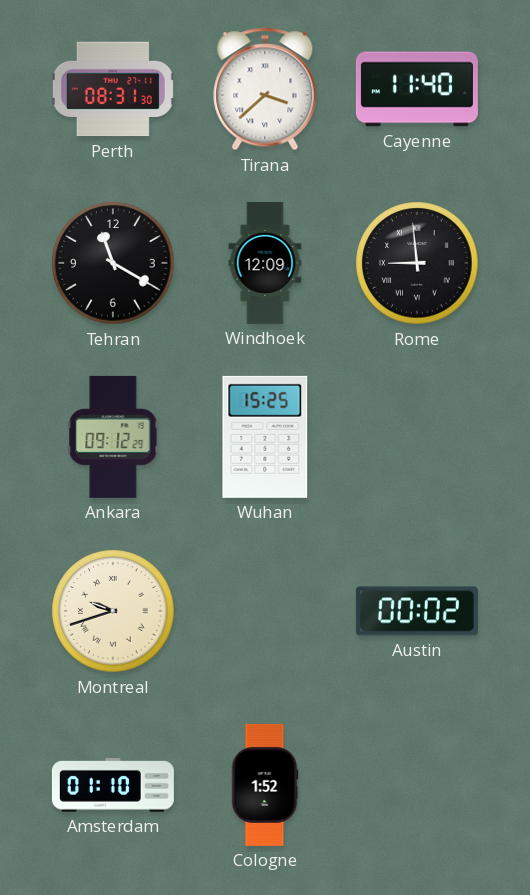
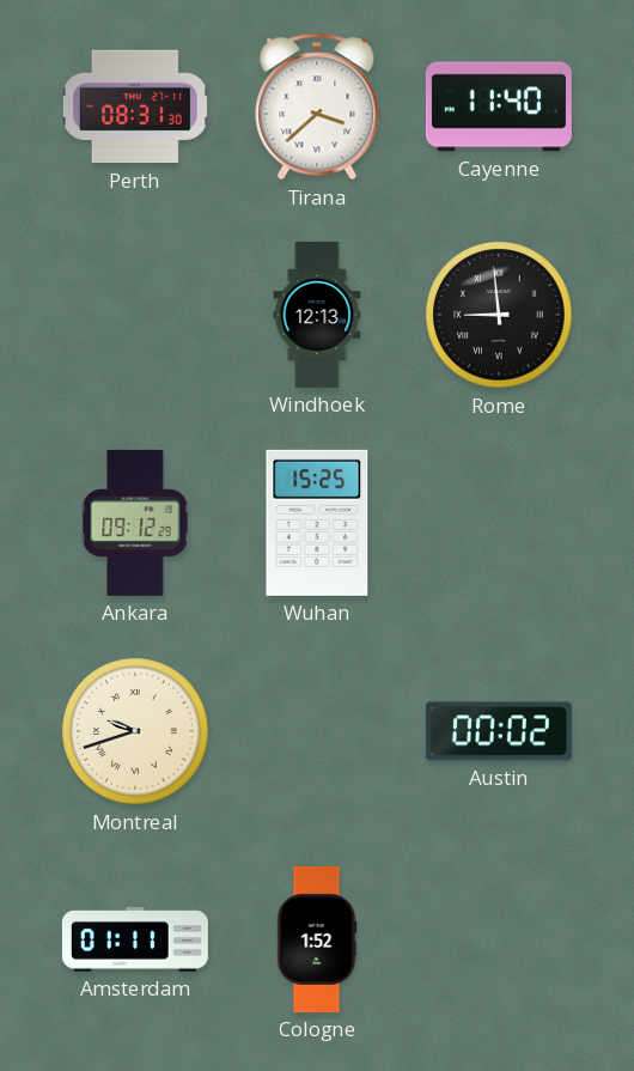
Tehran: 11:20 -> none (113, 263)
Windhoek: 12:09 -> 12:13 (317, 315)
Amsterdam: 01:10 -> 01:11 (135, 939)
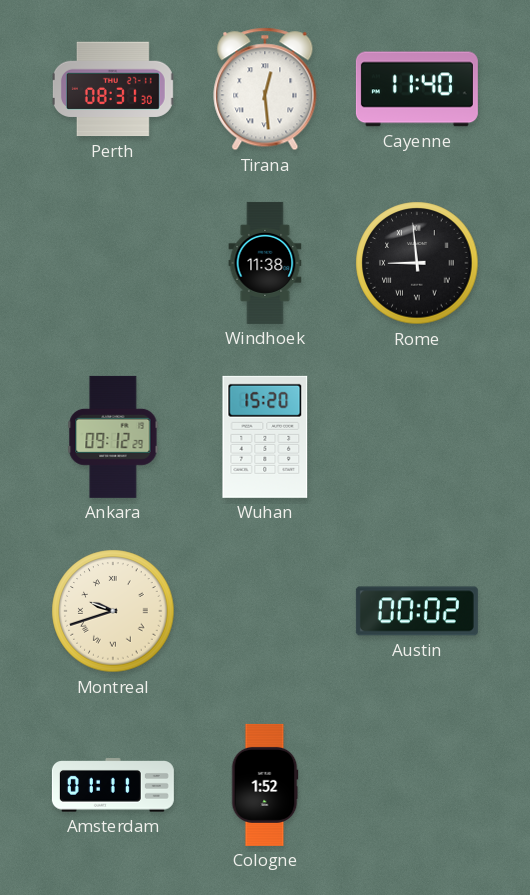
Tirana: 3:38 -> 12:29 (265, 89)
Windhoek: 12:13 -> 11:38 (265, 263)
Wuhan: 15:25 -> 15:20 (265, 437)
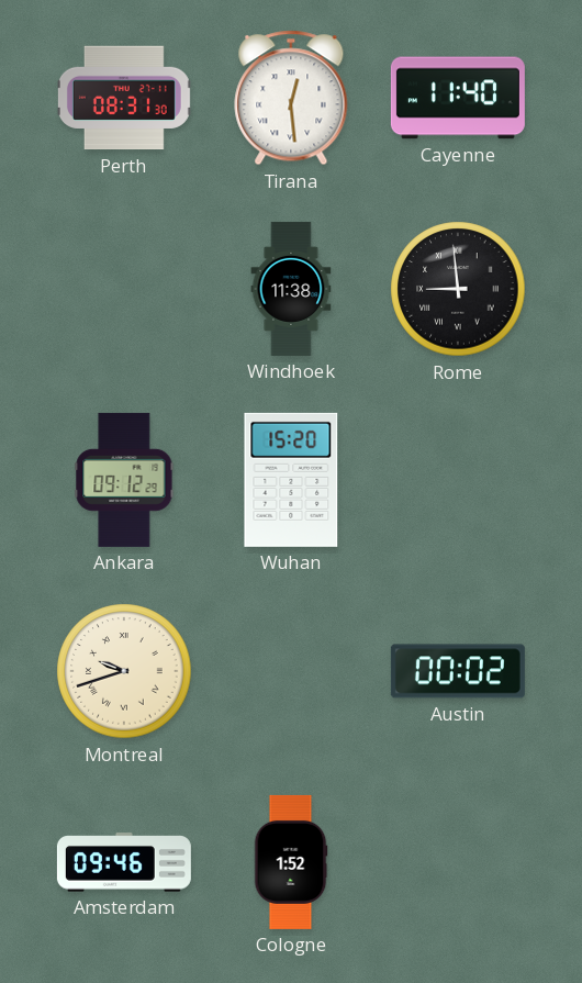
Amsterdam: 01:11 -> 09:46 (124, 862)
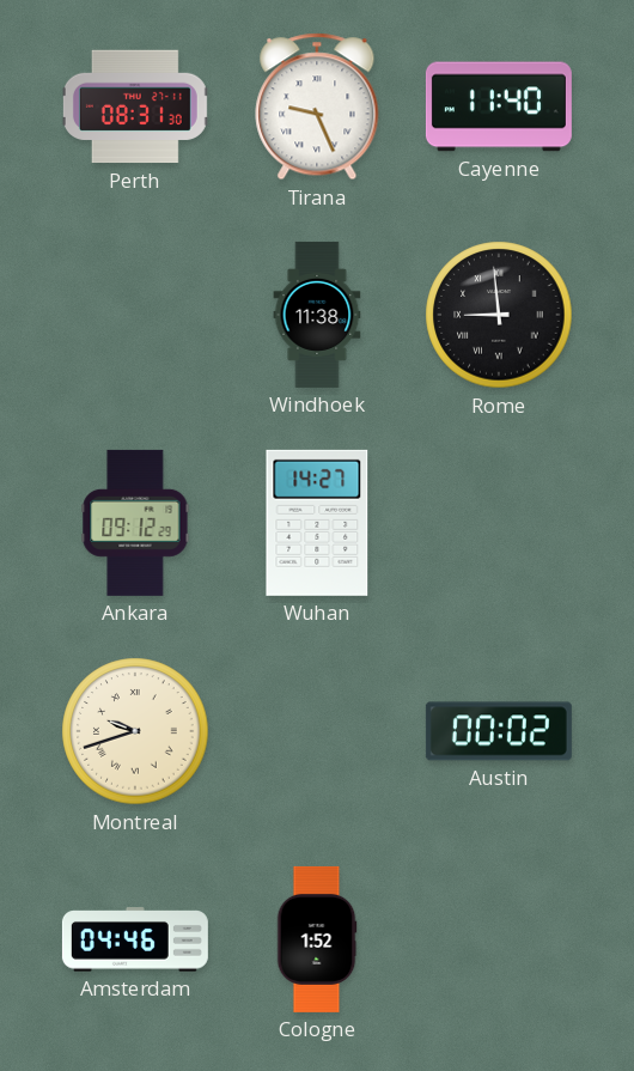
Tirana: 12:29 -> 9:26 (317, 107)
Wuhan: 15:20 -> 14:27 (317, 523)
Amsterdam: 09:46 -> 04:46 (135, 939)
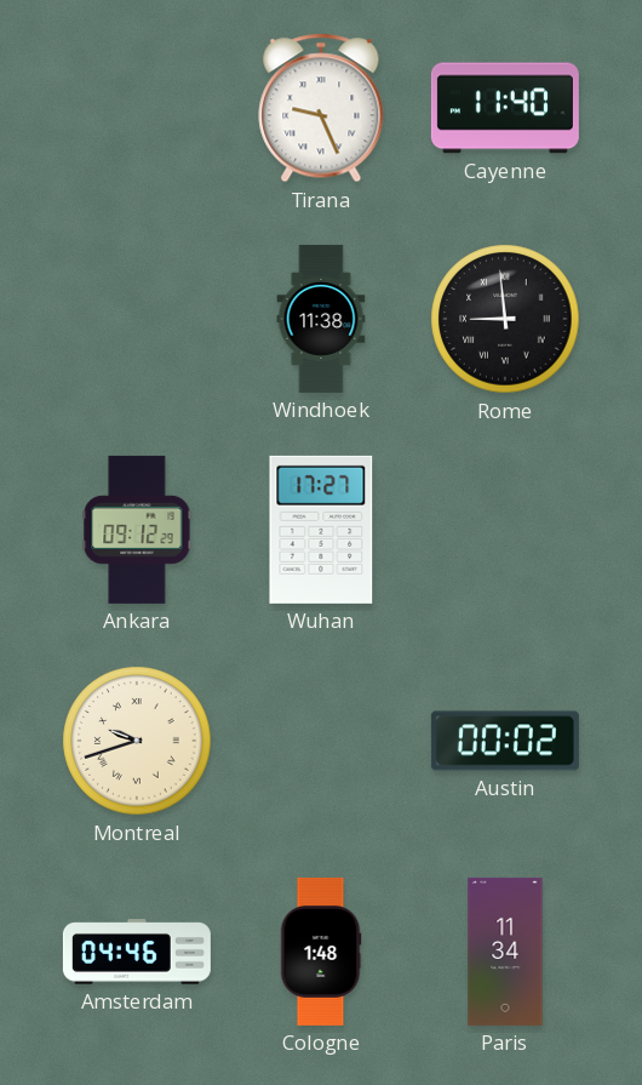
Perth: 08:31 -> none (135, 107)
Wuhan: 14:27 -> 17:27 (321, 530)
Cologne: 1:52 -> 1:48 (321, 952)
Paris: none -> 11:34 (505, 952)
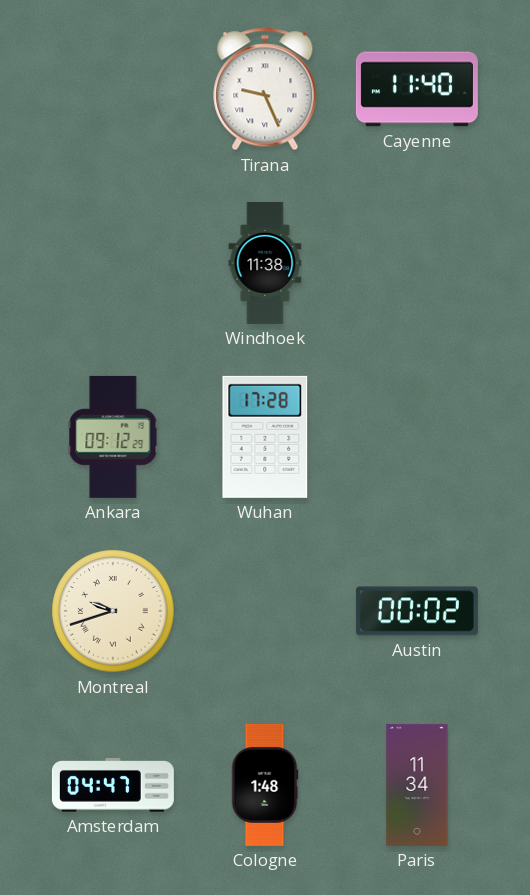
Rome: 8:59 -> none (505, 319)
Wuhan: 17:27 -> 17:28 (265, 437)
Amsterdam: 04:46 -> 04:47 (113, 785)
